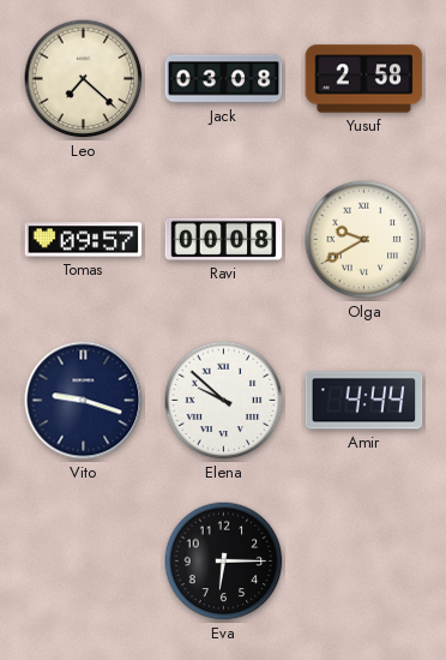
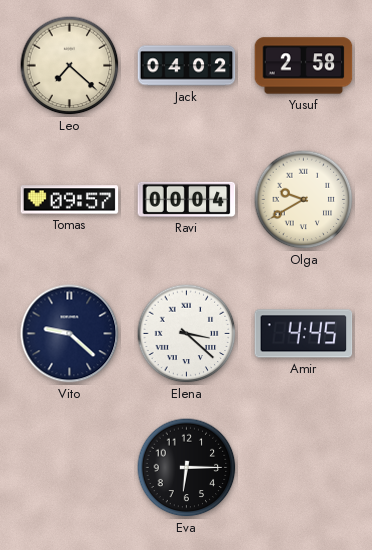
Jack: 03:08 -> 04:02 (187, 66)
Ravi: 00:08 -> 00:04 (187, 199)
Vito: 9:18 -> 9:22 (70, 334)
Elena: 9:52 -> 3:22 (187, 334)
Amir: 4:44 -> 4:45 (304, 334)
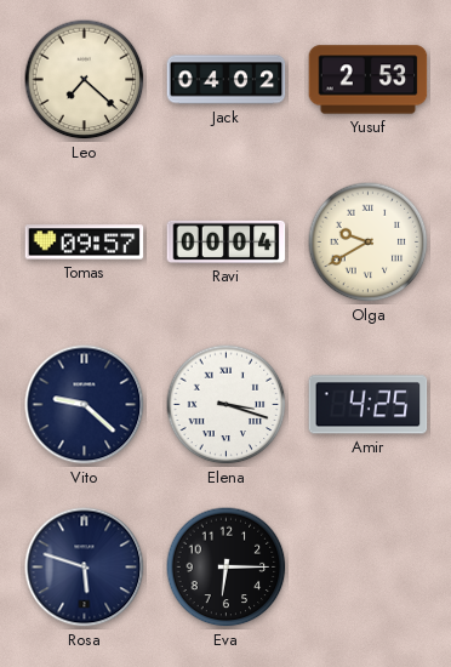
Yusuf: 2:58 -> 2:53 (369, 80)
Elena: 3:22 -> 3:18 (227, 405)
Amir: 4:45 -> 4:25 (369, 405)
Rosa: none -> 5:48 (85, 568)
